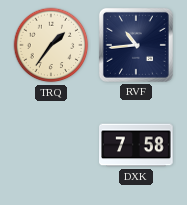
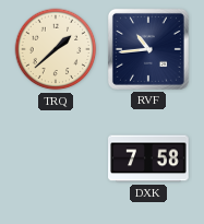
TRQ: 1:36 -> 1:38 (56, 49)
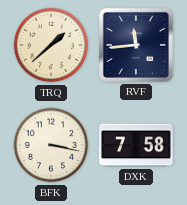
RVF: 10:44 -> 11:44 (136, 45)
BFK: none -> 3:17 (51, 145)
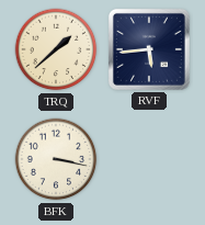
RVF: 11:44 -> 5:44 (149, 49)
DXK: 7:58 -> none (136, 145)
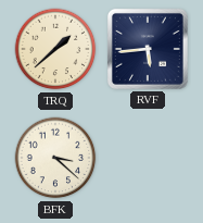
BFK: 3:17 -> 3:22 (55, 158)
